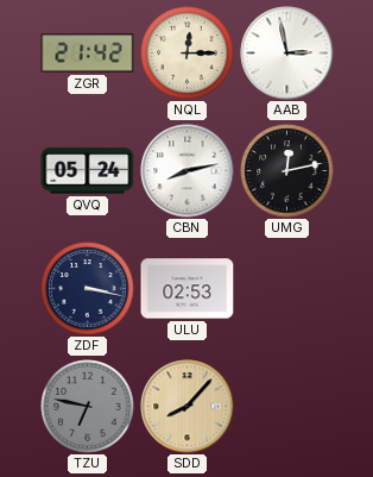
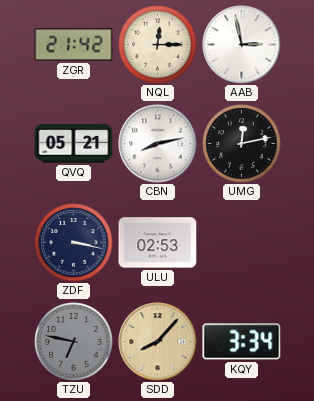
QVQ: 05:24 -> 05:21 (74, 144)
KQY: none -> 3:34 (242, 342)
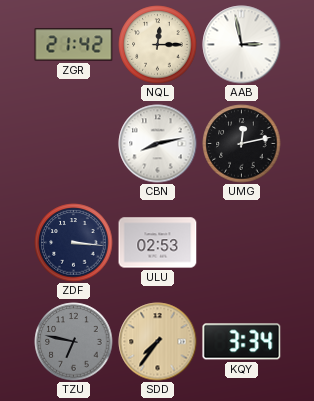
QVQ: 05:21 -> none (74, 144)
ZDF: 3:17 -> 3:16 (74, 243)
SDD: 8:07 -> 7:36 (158, 342)
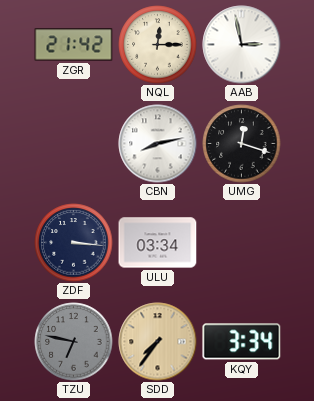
UMG: 12:13 -> 12:18 (242, 144)
ULU: 02:53 -> 03:34 (158, 243)
